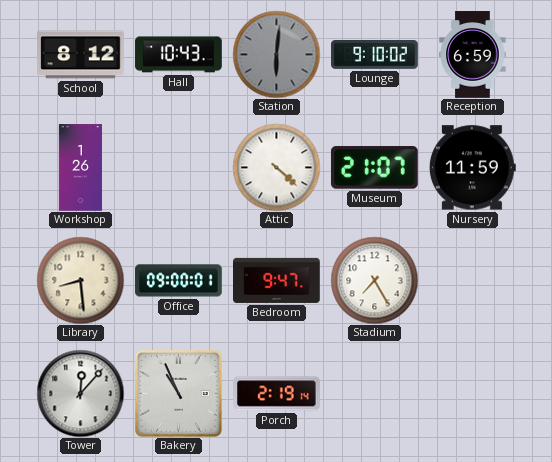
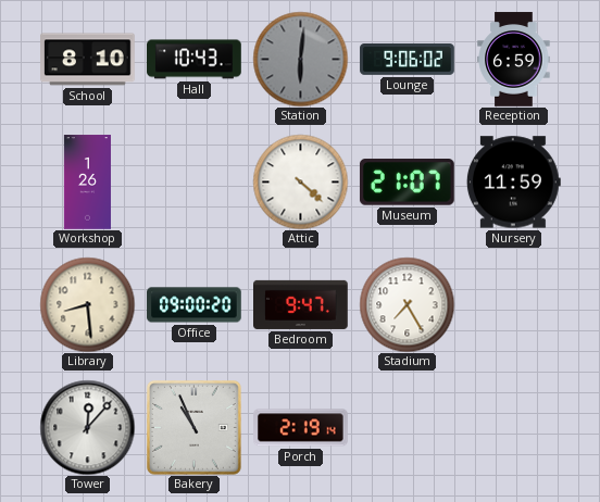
School: 8:12 -> 8:10 (88, 60)
Lounge: 9:10 -> 9:06 (408, 60)
Office: 09:00:01 -> 09:00:20 (195, 305)
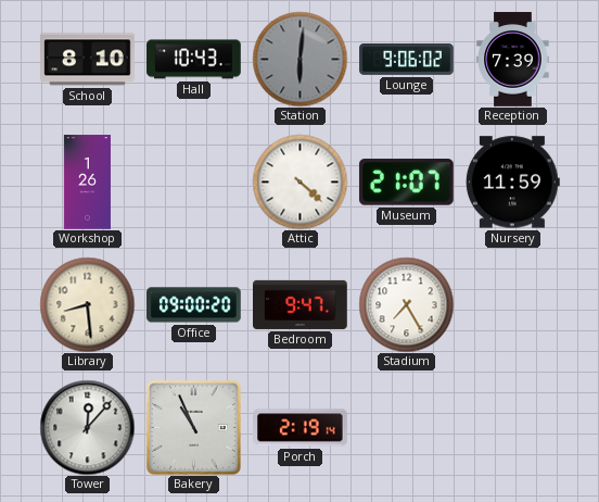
Reception: 6:59 -> 7:39 (513, 60)
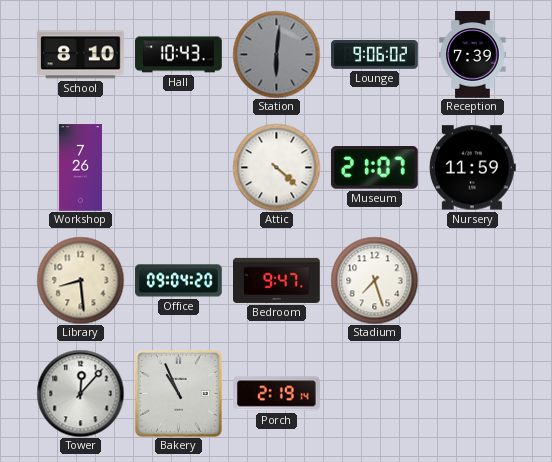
Workshop: 1:26 -> 7:26 (80, 168)
Office: 09:00 -> 09:04 (179, 281)
Stadium: 7:25 -> 7:27 (374, 280)
